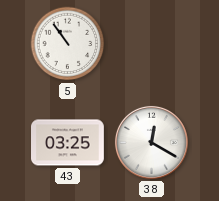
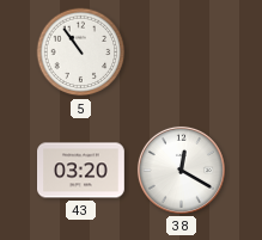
43: 03:25 -> 03:20 (81, 171)
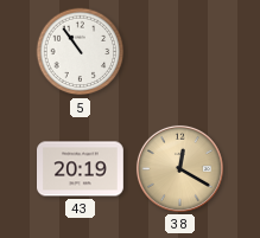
43: 03:20 -> 20:19 (81, 169)
38 dial: white -> champagne (179, 168)
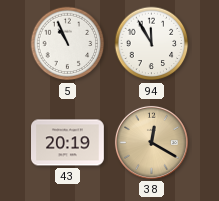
5: 10:54 -> 10:56 (68, 44)
94: none -> 11:55 (152, 44)
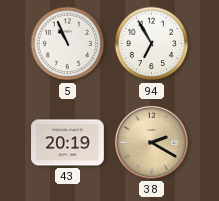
94: 11:55 -> 6:55 (152, 44)
38: 12:20 -> 2:20 (151, 142)
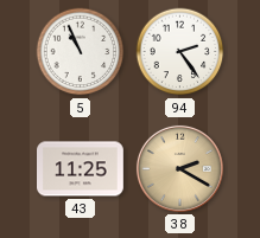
94: 6:55 -> 2:24 (180, 52)
43: 20:19 -> 11:25 (81, 169)
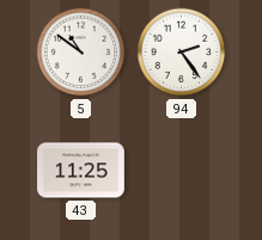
5: 10:56 -> 10:51 (81, 53)
38: 2:20 -> none (179, 168)
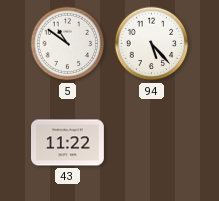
94: 2:24 -> 5:23 (152, 44)
43: 11:25 -> 11:22 (68, 143)
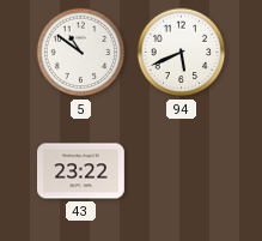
94: 5:23 -> 5:41 (182, 53)
43: 11:22 -> 23:22 (81, 171)
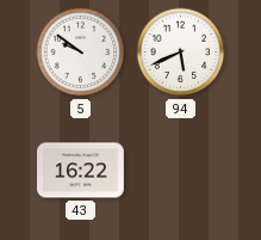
5: 10:51 -> 9:51 (81, 53)
43: 23:22 -> 16:22 (81, 171)
